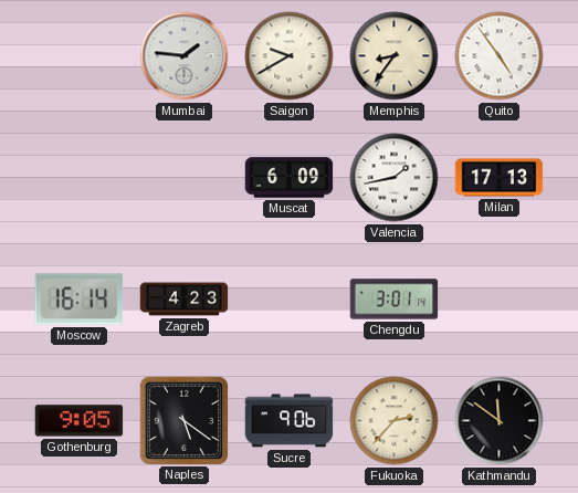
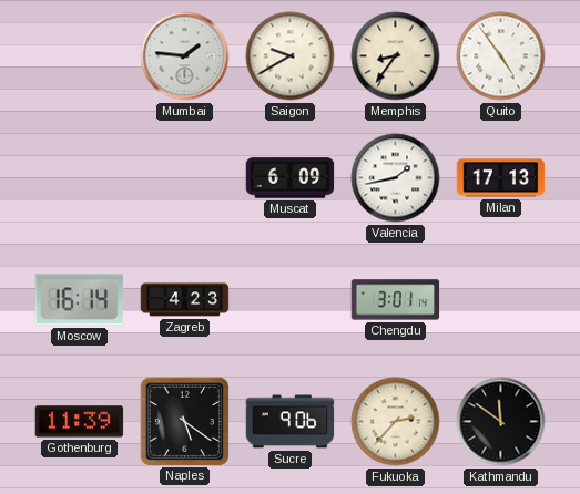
Gothenburg: 9:05 -> 11:39 (80, 422)
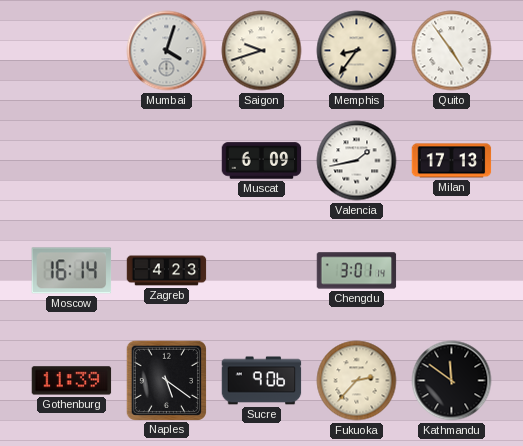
Mumbai: 1:46 -> 4:03 (167, 51)
Saigon: 9:40 -> 9:42 (262, 51)
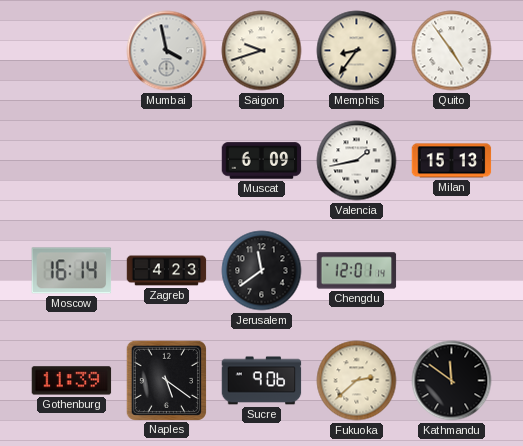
Mumbai: 4:03 -> 3:58 (167, 51)
Milan: 17:13 -> 15:13 (452, 161)
Jerusalem: none -> 11:39 (262, 271)
Chengdu: 3:01 -> 12:01 (357, 271)
Fukuoka: 2:37 -> 2:38 (357, 381)
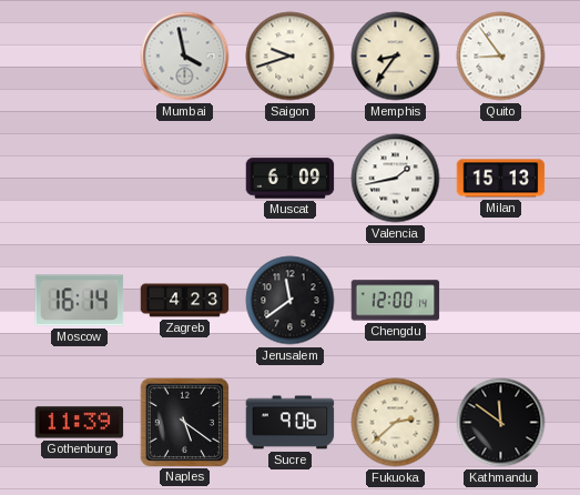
Quito: 4:54 -> 8:54 (501, 57)
Chengdu: 12:01 -> 12:00 (396, 301)
